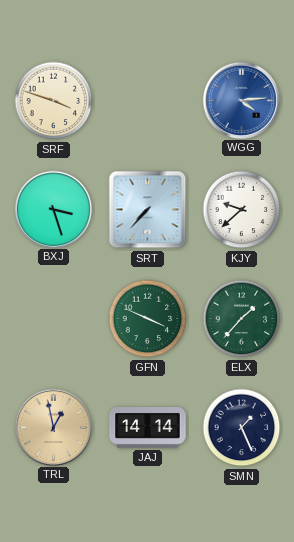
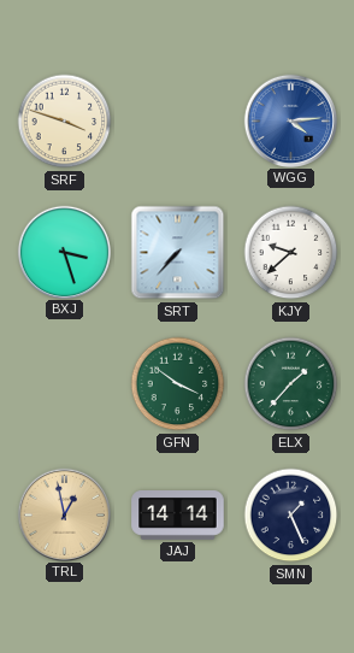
GFN: 3:49 -> 3:51 (178, 384)
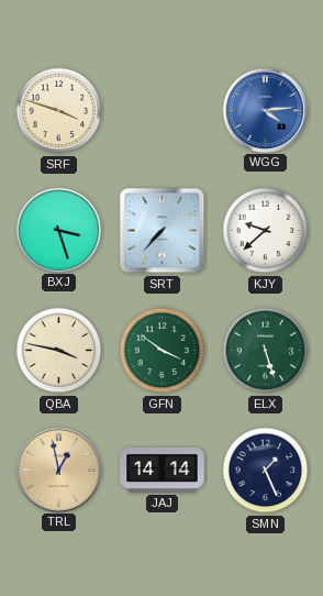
QBA: none -> 3:47 (59, 351)
ELX: 1:37 -> 5:27 (266, 351)
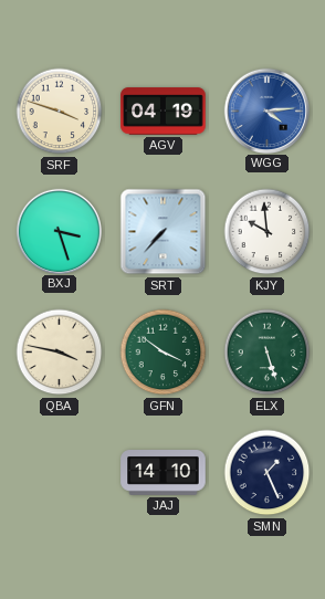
AGV: none -> 04:19 (164, 112)
KJY: 9:38 -> 9:59 (268, 232)
TRL: 12:58 -> none (58, 470)
JAJ: 14:14 -> 14:10 (164, 473)
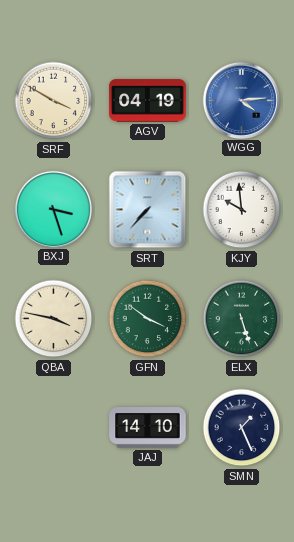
SRF: 3:48 -> 3:50 (54, 101)
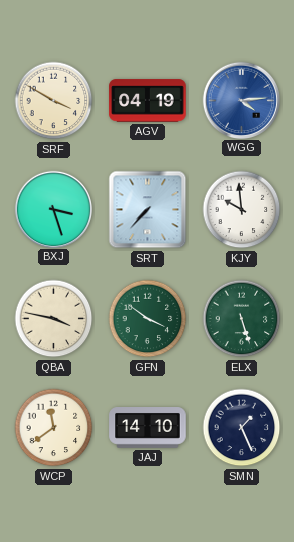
WCP: none -> 11:39 (54, 428)
